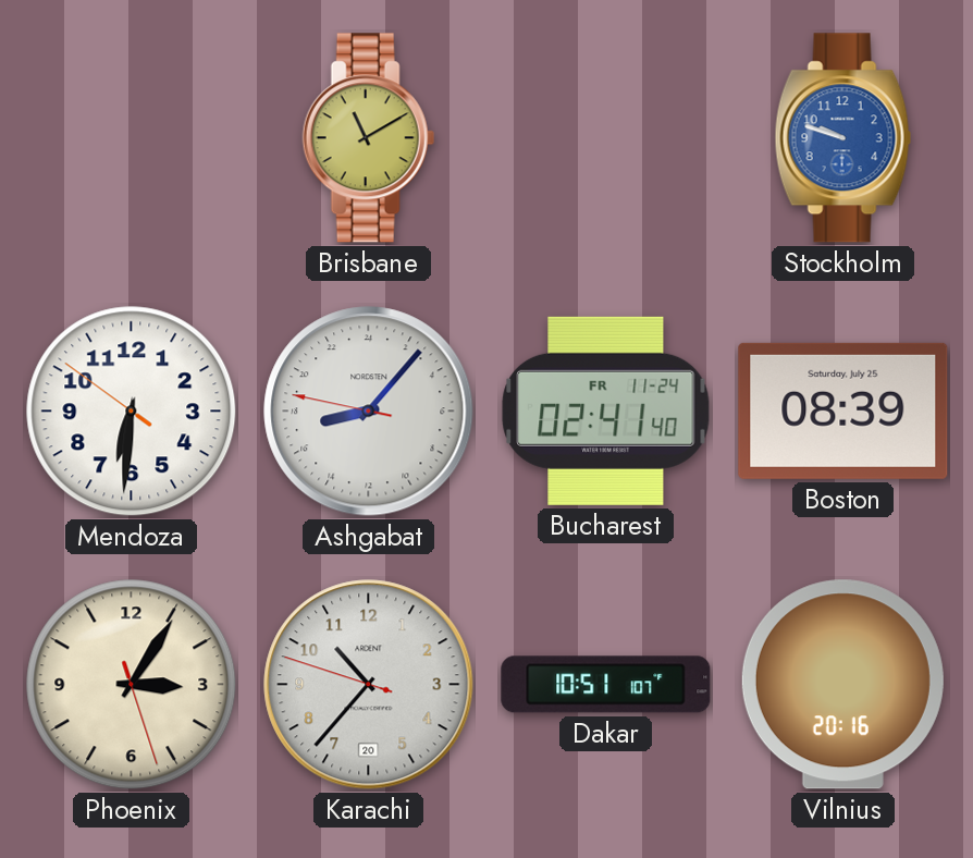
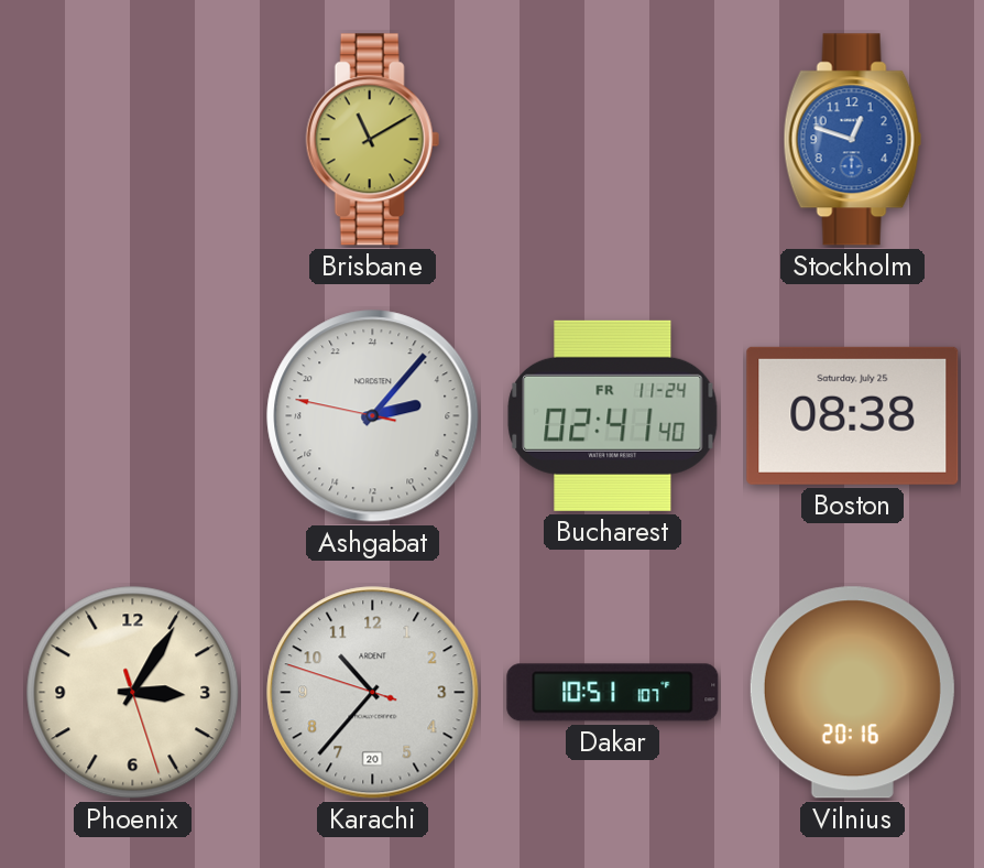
Stockholm: 9:48 -> 12:48 (852, 140)
Mendoza: 6:30 -> none (132, 412)
Ashgabat: 17:06 -> 5:06 (373, 416)
Boston: 08:39 -> 08:38 (853, 415)
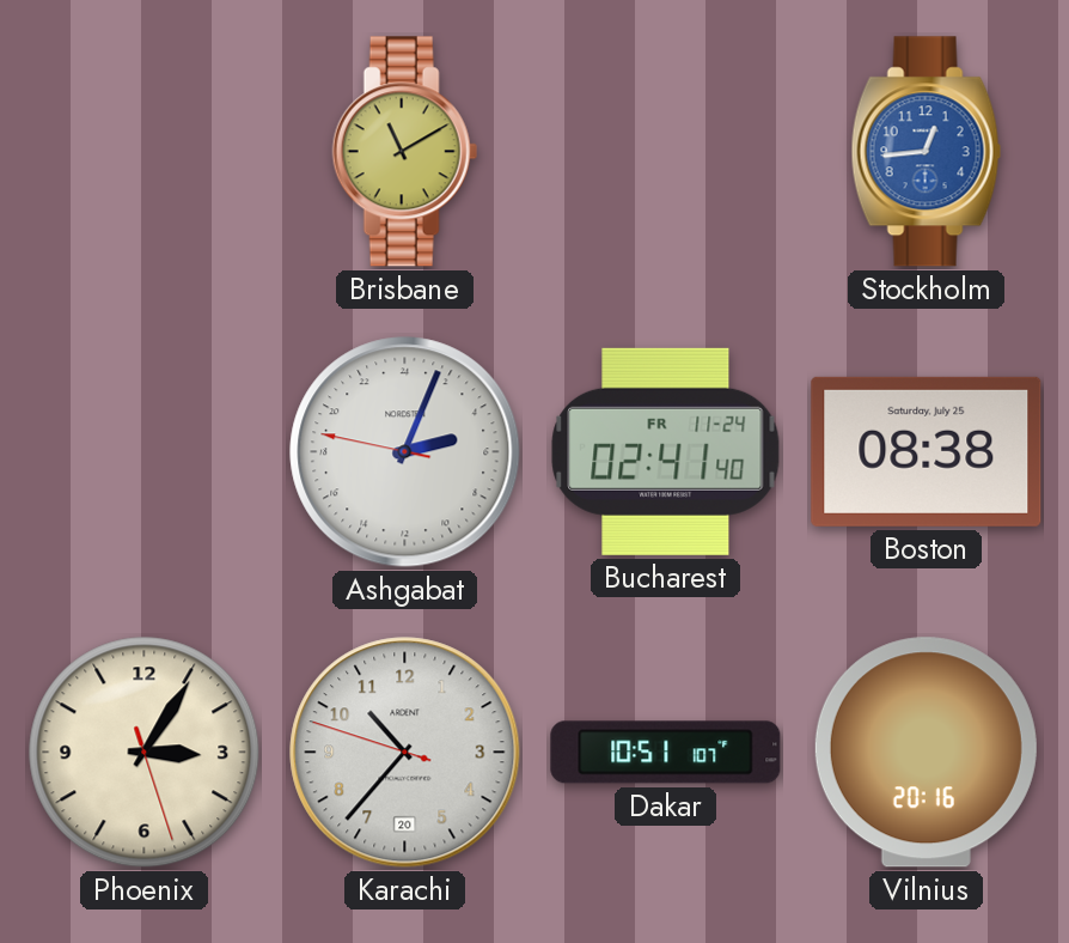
Stockholm: 12:48 -> 12:44 (926, 152)
Ashgabat: 5:06 -> 5:03 (405, 452)
